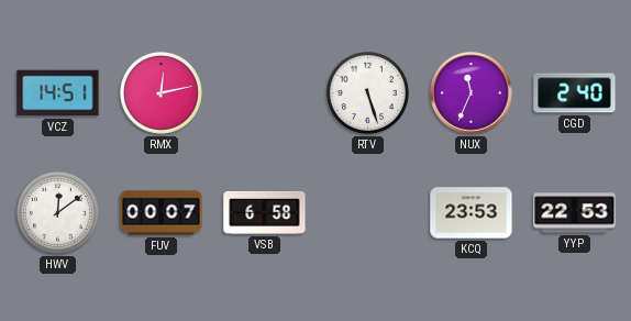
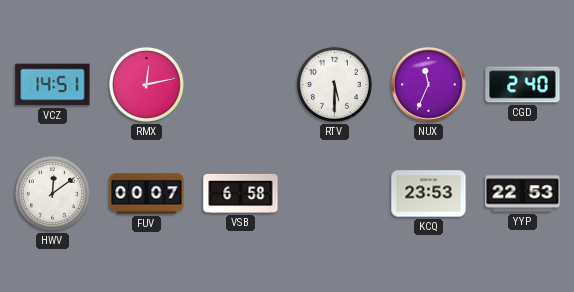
RTV: 5:27 -> 5:30 (334, 84)
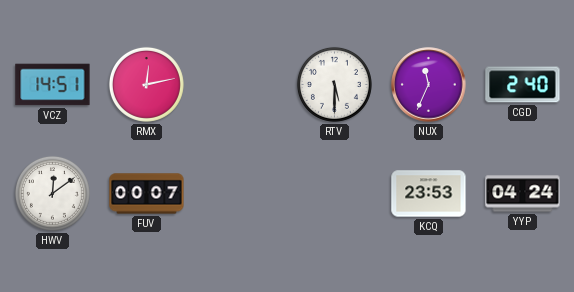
VSB: 6:58 -> none (241, 193)
YYP: 22:53 -> 04:24 (523, 194)
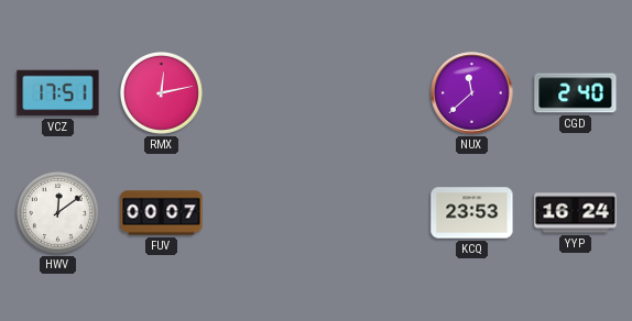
VCZ: 14:51 -> 17:51 (58, 93)
RTV: 5:30 -> none (334, 84)
NUX: 11:34 -> 11:38 (472, 93)
YYP: 04:24 -> 16:24 (576, 213)
